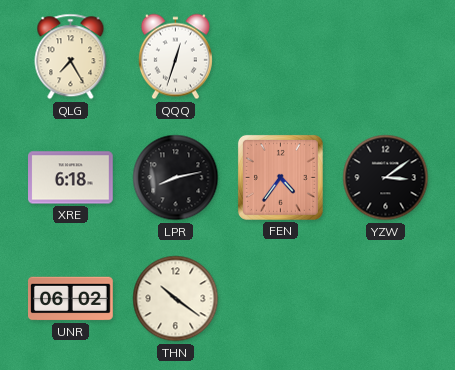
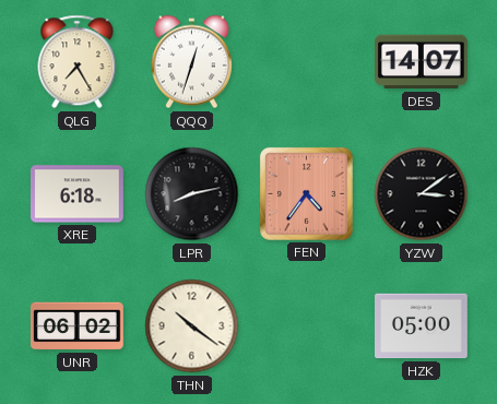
DES: none -> 14:07 (422, 62)
HZK: none -> 05:00 (422, 326)
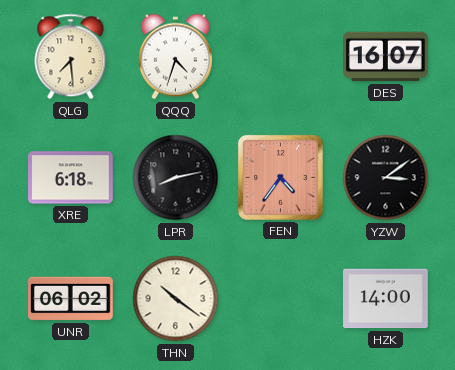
QLG: 7:25 -> 7:29 (71, 57)
QQQ: 12:33 -> 4:33 (175, 57)
DES: 14:07 -> 16:07 (386, 57)
HZK: 05:00 -> 14:00 (386, 299)
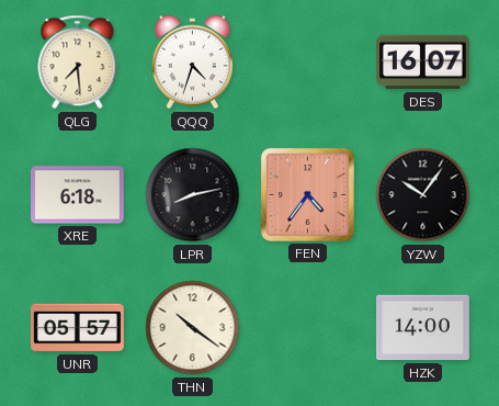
YZW: 3:09 -> 10:06 (423, 195)
UNR: 06:02 -> 05:57 (78, 328)
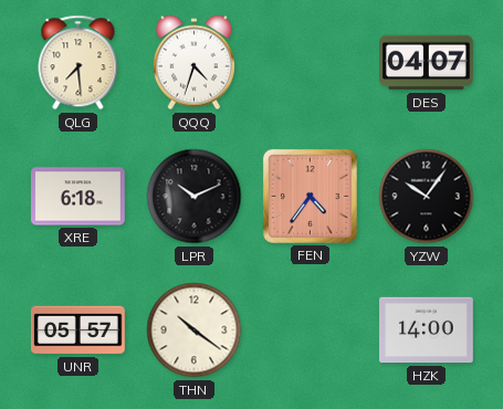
DES: 16:07 -> 04:07 (427, 63)
LPR: 8:13 -> 10:11 (195, 197)
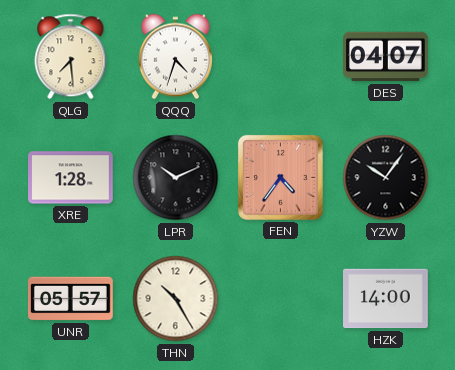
XRE: 6:18 -> 1:28 (71, 178)
THN: 10:21 -> 10:25 (176, 299)
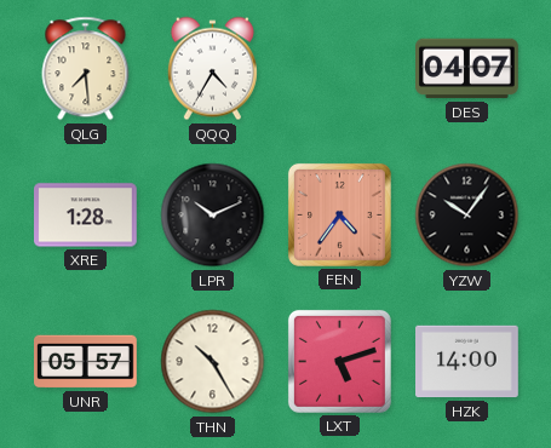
QQQ: 4:33 -> 4:35 (212, 69)
LXT: none -> 5:12 (339, 361)
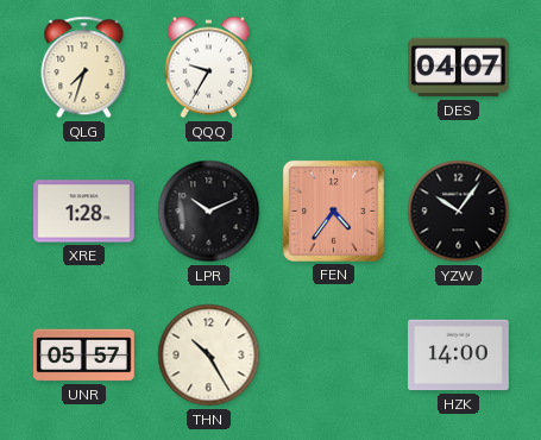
QLG: 7:29 -> 7:33 (84, 68)
QQQ: 4:35 -> 9:35 (208, 68)
LXT: 5:12 -> none (339, 361)
